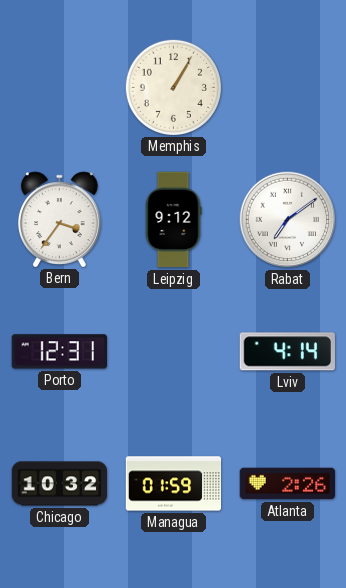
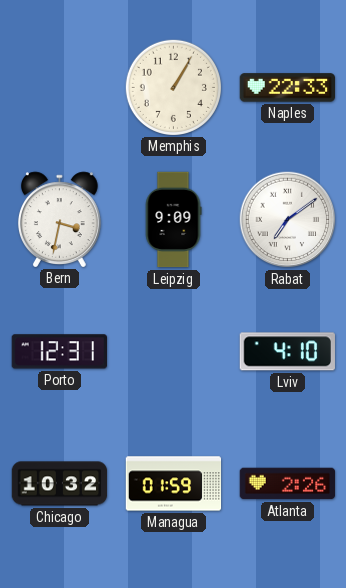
Naples: none -> 22:33 (287, 88)
Bern: 3:36 -> 3:32 (59, 219)
Leipzig: 9:12 -> 9:09 (173, 220)
Lviv: 4:14 -> 4:10 (287, 352)
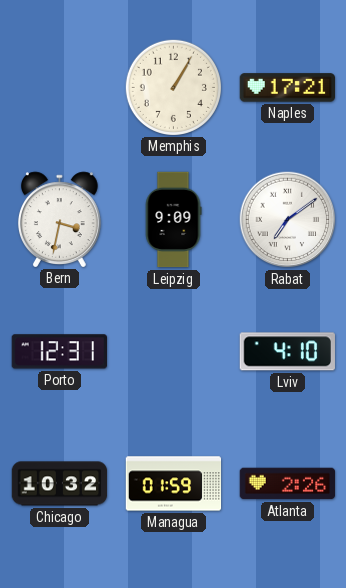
Naples: 22:33 -> 17:21 (287, 88)
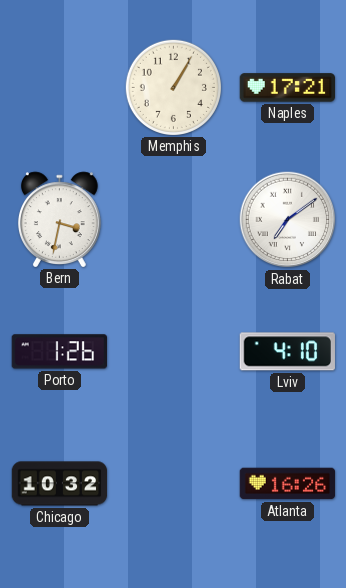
Leipzig: 9:09 -> none (173, 220)
Porto: 12:31 -> 1:26 (59, 352)
Managua: 01:59 -> none (174, 484)
Atlanta: 2:26 -> 16:26 (288, 484)
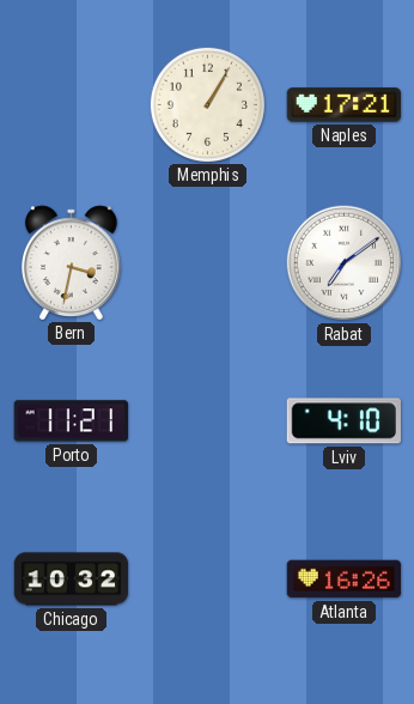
Porto: 1:26 -> 11:21 (71, 421)
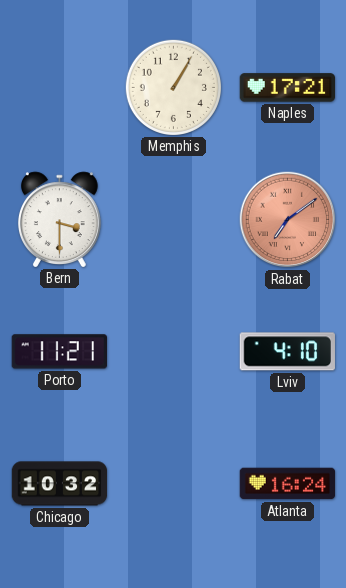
Bern: 3:32 -> 3:30 (59, 219)
Rabat dial: white -> salmon (288, 220)
Atlanta: 16:26 -> 16:24 (288, 484)
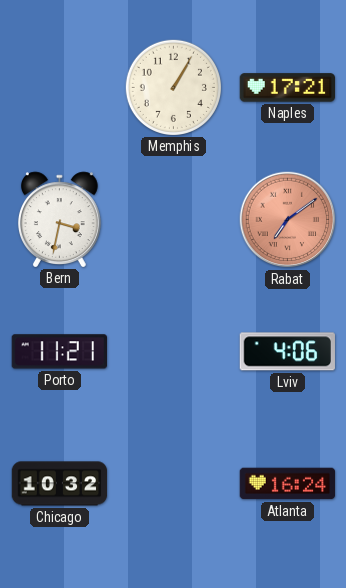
Bern: 3:30 -> 3:32 (59, 219)
Lviv: 4:10 -> 4:06 (287, 352)
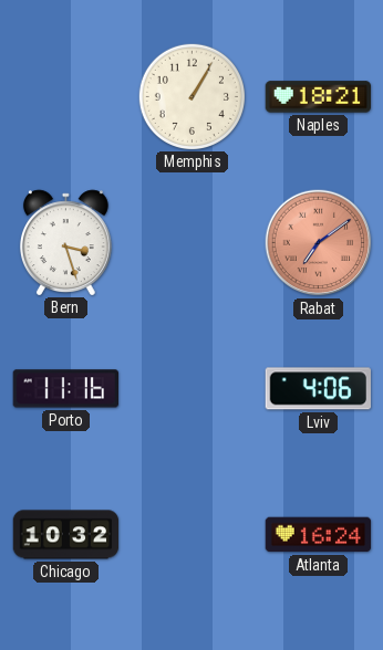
Naples: 17:21 -> 18:21 (318, 97)
Bern: 3:32 -> 3:27 (65, 242)
Porto: 11:21 -> 11:16 (65, 389)
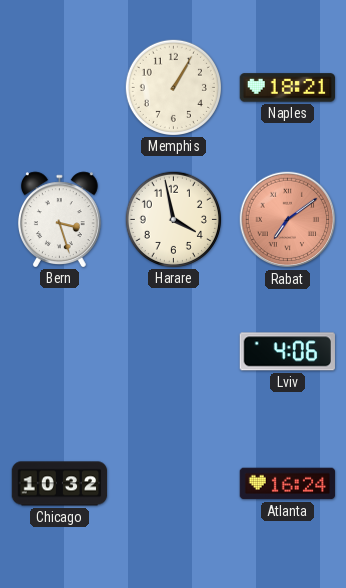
Harare: none -> 3:58 (173, 219)
Porto: 11:16 -> none (65, 389)
